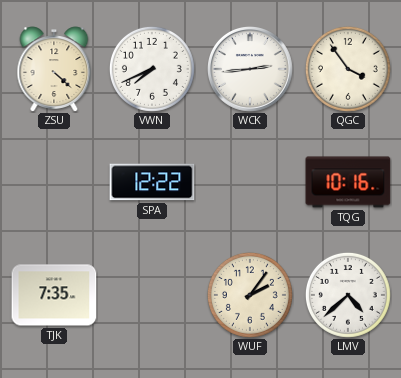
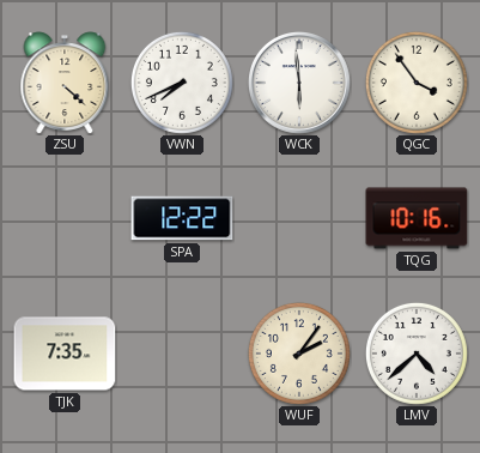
WCK: 2:44 -> 5:59 (300, 84)
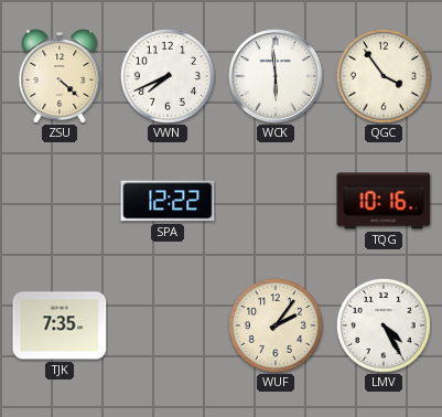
LMV: 4:38 -> 4:25 (384, 325)
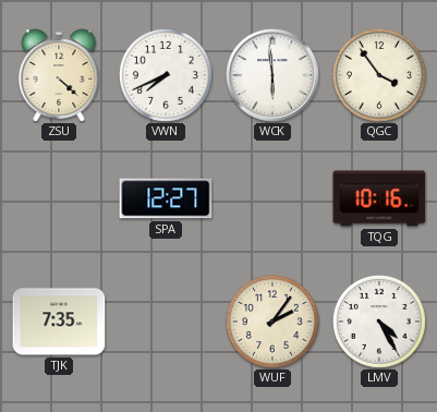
SPA: 12:22 -> 12:27 (166, 198)
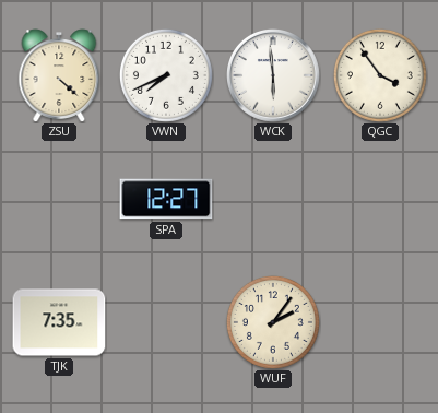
TQG: 10:16 -> none (379, 198)
LMV: 4:25 -> none (379, 322)
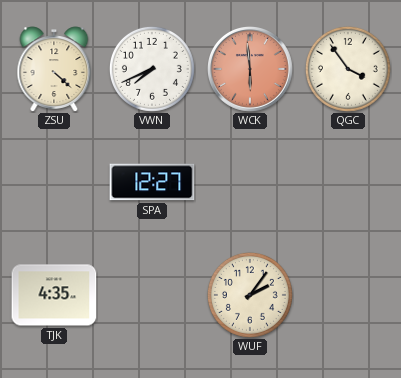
WCK dial: white -> salmon (251, 70)
TJK: 7:35 -> 4:35 (54, 295)
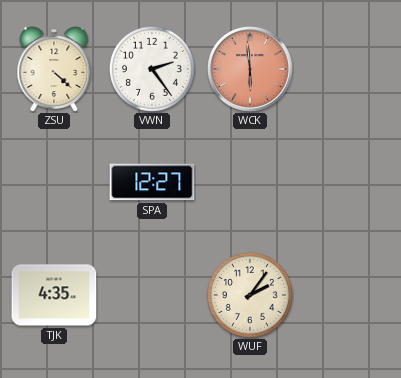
VWN: 7:41 -> 2:24 (152, 69)
QGC: 3:54 -> none (348, 69)
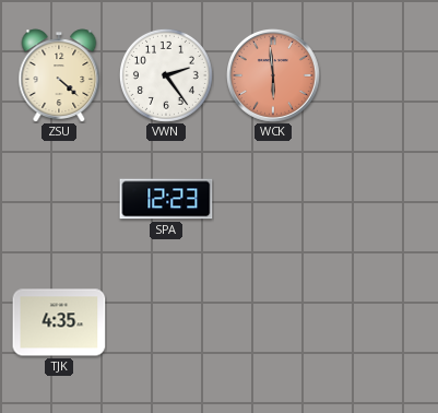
SPA: 12:27 -> 12:23 (166, 199)
WUF: 2:06 -> none (250, 295)
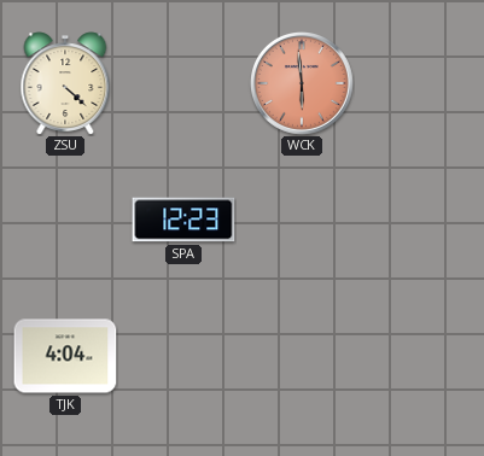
VWN: 2:24 -> none (166, 75)
TJK: 4:35 -> 4:04 (65, 356)
